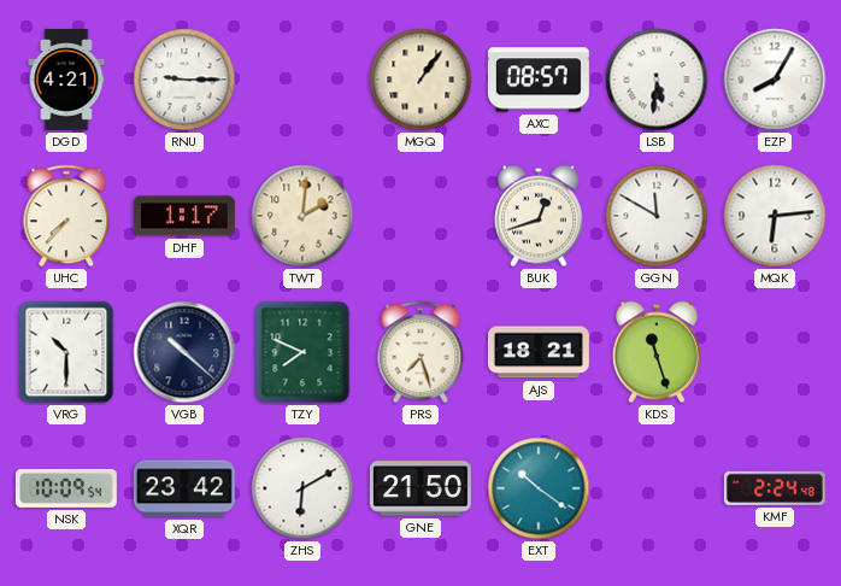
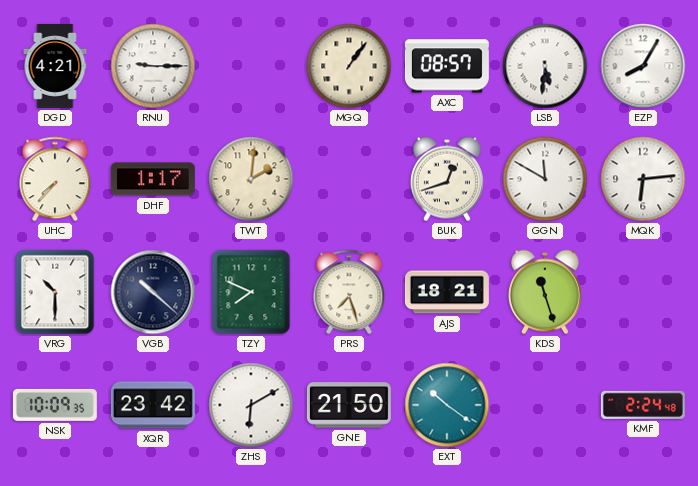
NSK: 10:09:54 -> 10:09:35 (55, 405)
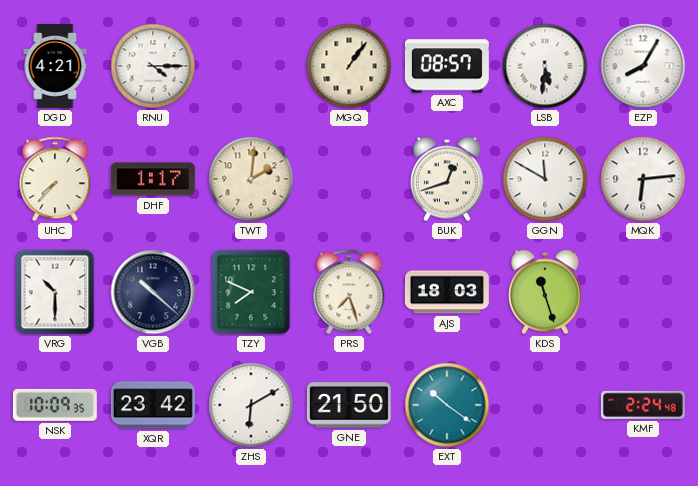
RNU: 9:15 -> 4:15 (153, 66)
AJS: 18:21 -> 18:03 (447, 292)
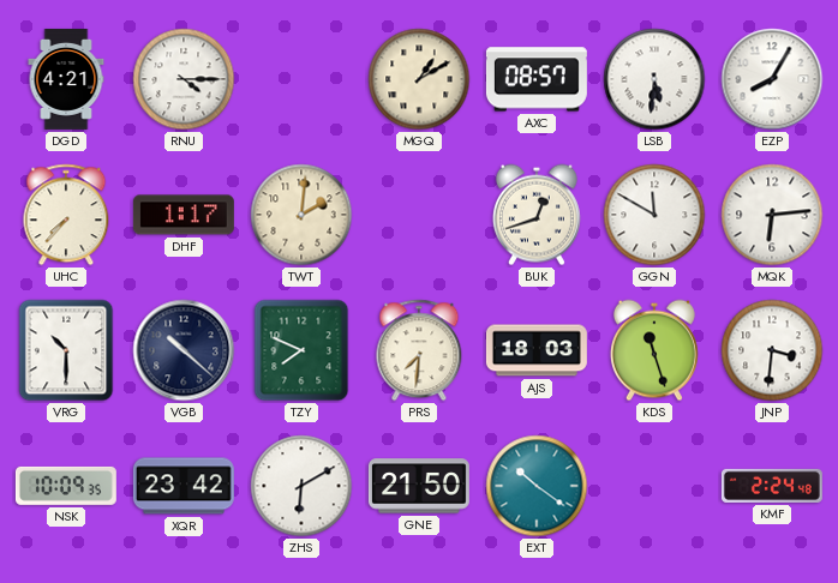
MGQ: 1:06 -> 1:10 (419, 79)
PRS: 7:27 -> 7:31 (419, 350)
JNP: none -> 3:31 (772, 350)
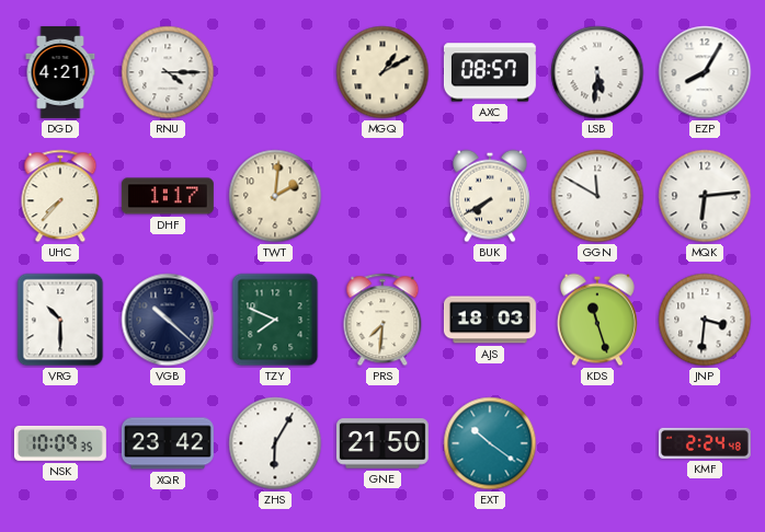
BUK: 12:42 -> 7:40 (490, 196)
ZHS: 6:10 -> 6:05 (275, 443)
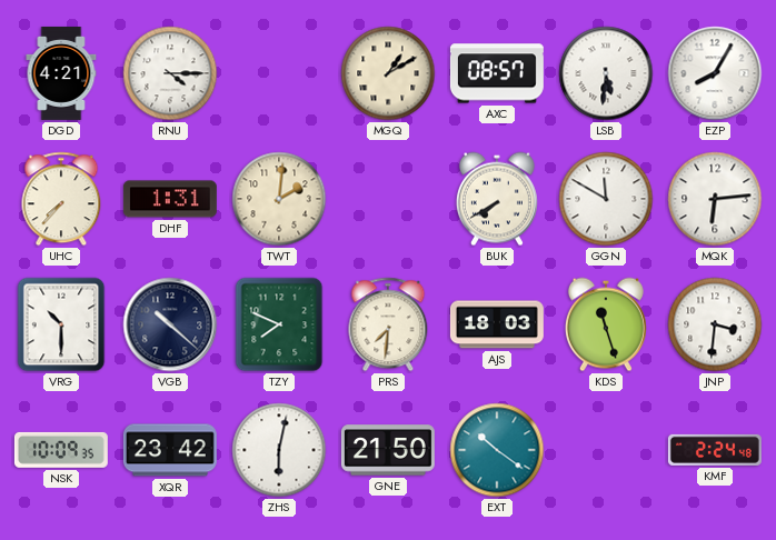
DHF: 1:17 -> 1:31 (170, 199)
ZHS: 6:05 -> 6:02 (279, 450)
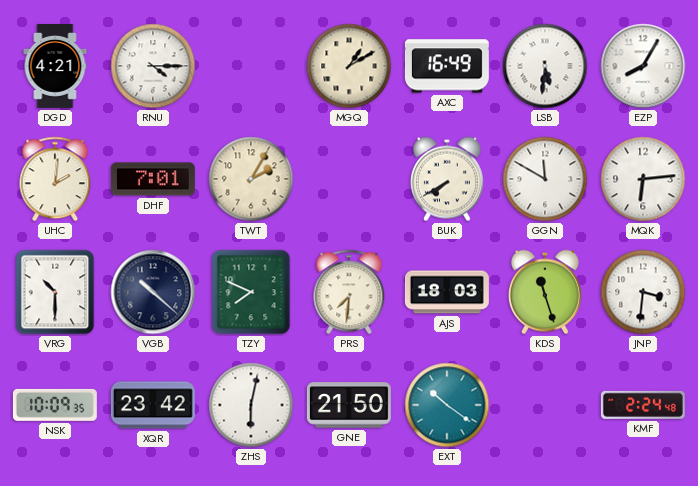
AXC: 08:57 -> 16:49 (447, 66)
UHC: 7:37 -> 2:01 (55, 179)
DHF: 1:31 -> 7:01 (153, 179)
TWT: 2:01 -> 2:05 (251, 179)
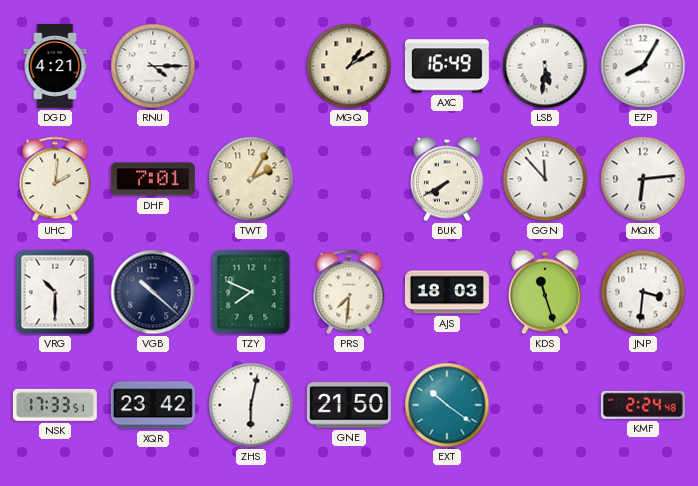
GGN: 11:50 -> 11:53 (545, 179)
NSK: 10:09 -> 17:33 (55, 405)
